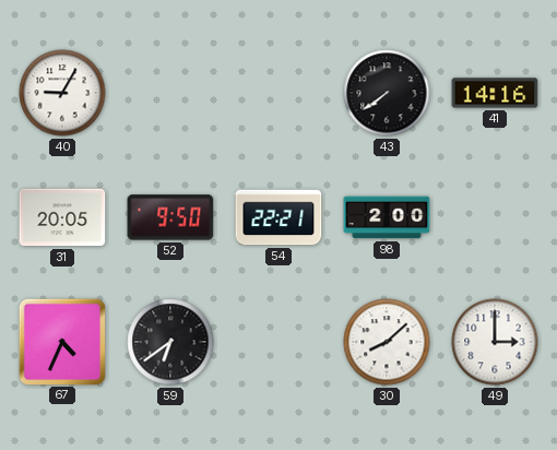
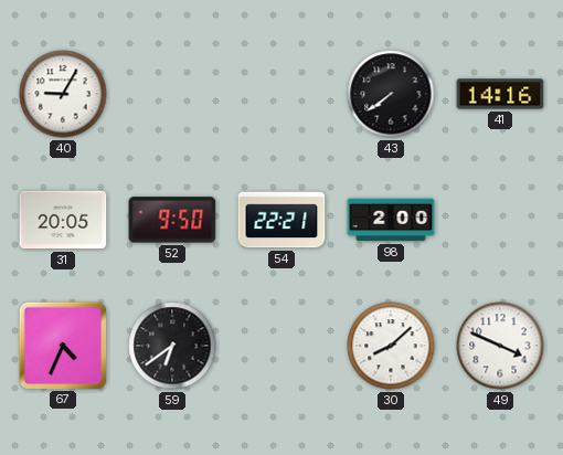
49: 3:00 -> 3:49 (500, 346)
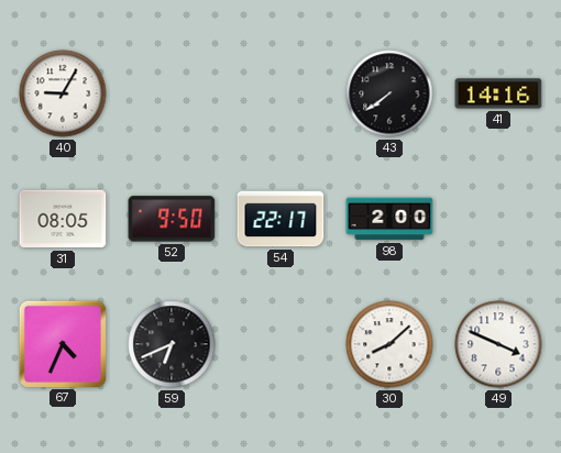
31: 20:05 -> 08:05 (63, 219)
54: 22:21 -> 22:17 (280, 219)
59: 6:39 -> 6:41 (172, 344)
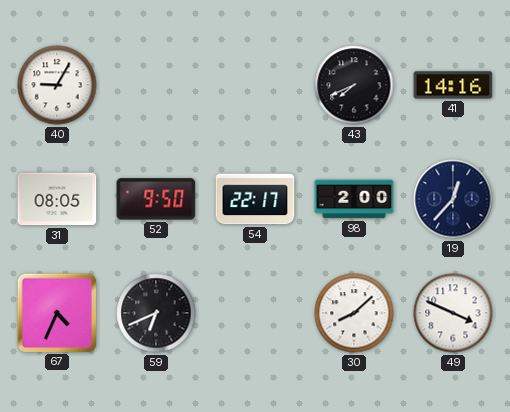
43: 7:39 -> 7:41 (354, 85)
19: none -> 12:37 (453, 199)
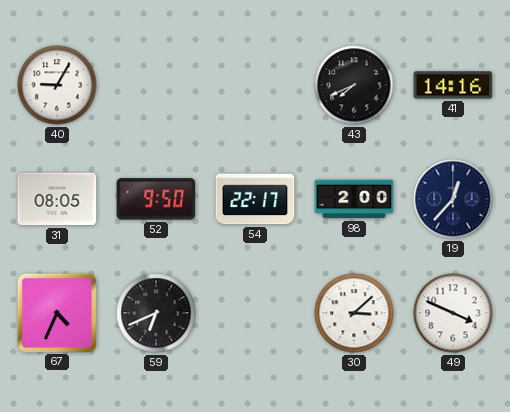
30: 8:08 -> 3:08 (354, 313)
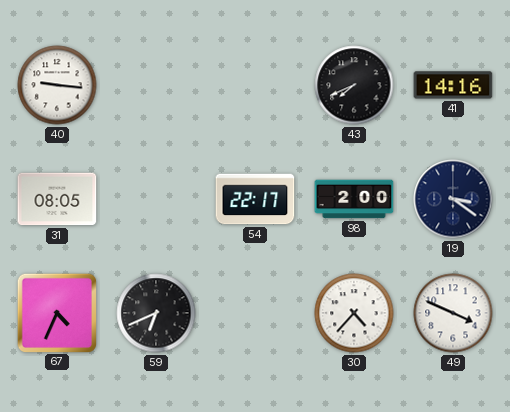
40: 9:05 -> 9:16 (57, 85)
52: 9:50 -> none (156, 199)
19: 12:37 -> 3:21 (453, 199)
30: 3:08 -> 4:37 (354, 313)
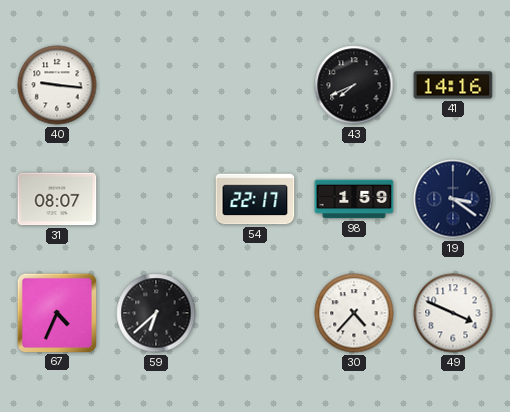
31: 08:05 -> 08:07 (57, 199)
98: 2:00 -> 1:59 (354, 199)
59: 6:41 -> 6:38 (156, 313)
